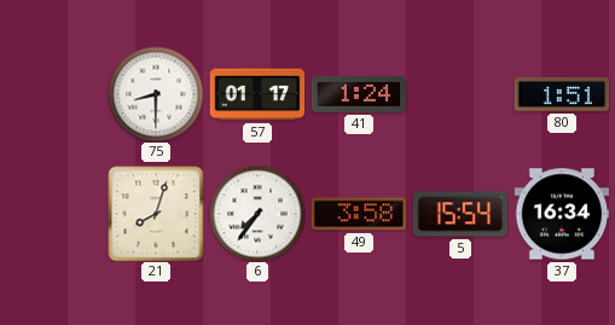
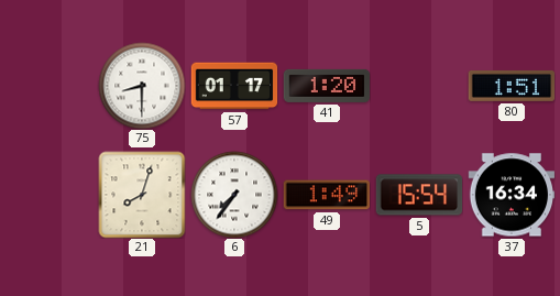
41: 1:24 -> 1:20 (327, 86)
49: 3:58 -> 1:49 (326, 195)
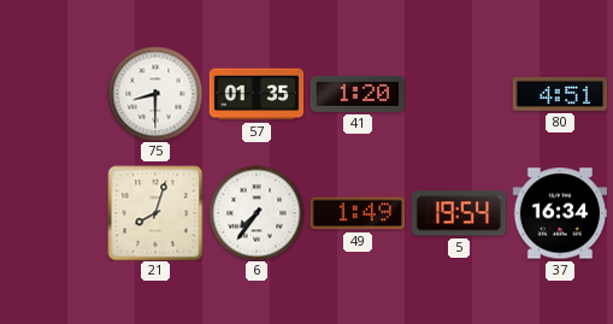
57: 01:17 -> 01:35 (257, 94)
80: 1:51 -> 4:51 (560, 94)
5: 15:54 -> 19:54 (459, 213)
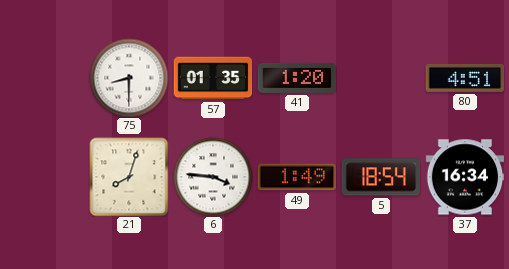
6: 7:36 -> 3:46 (213, 177)
5: 19:54 -> 18:54 (381, 177)
